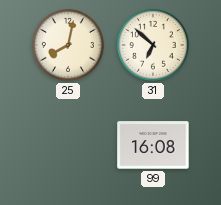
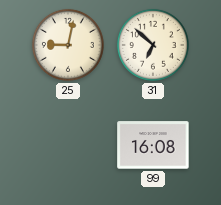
25: 8:02 -> 9:02 (68, 45)
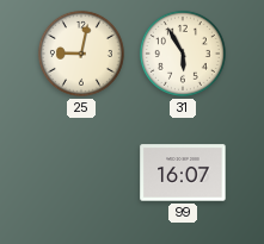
31: 6:52 -> 5:55 (183, 54)
99: 16:08 -> 16:07 (183, 173)
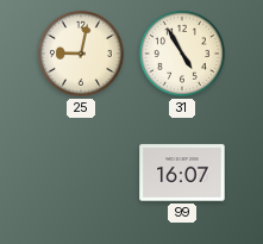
31: 5:55 -> 4:55 (182, 54)
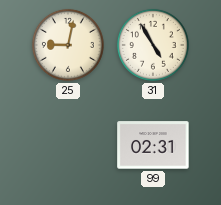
99: 16:07 -> 02:31 (153, 145)
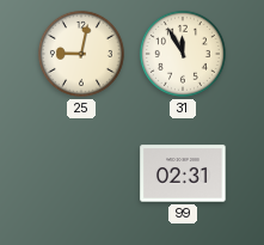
31: 4:55 -> 11:55 (183, 54)
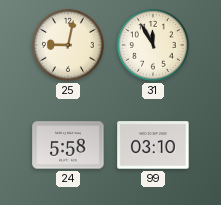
24: none -> 5:58 (68, 145)
99: 02:31 -> 03:10 (153, 145)
